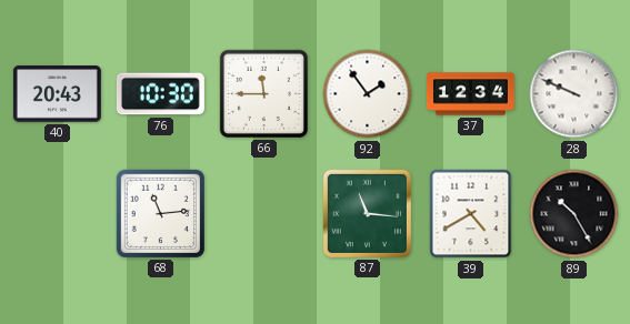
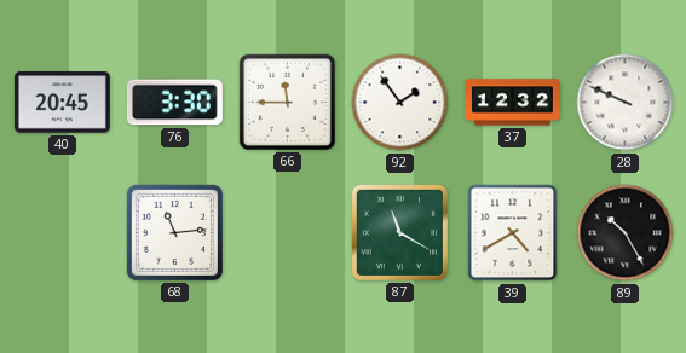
40: 20:43 -> 20:45 (62, 103)
76: 10:30 -> 3:30 (174, 103)
37: 12:34 -> 12:32 (512, 103)
87: 11:16 -> 11:20 (399, 232)
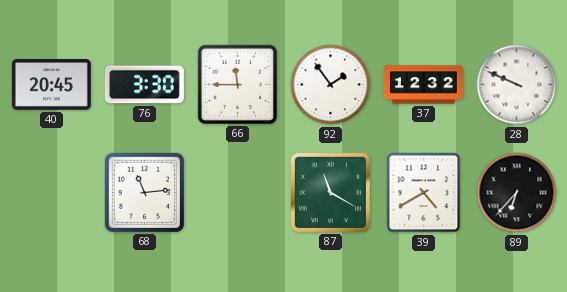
89: 10:25 -> 6:37 (517, 193)
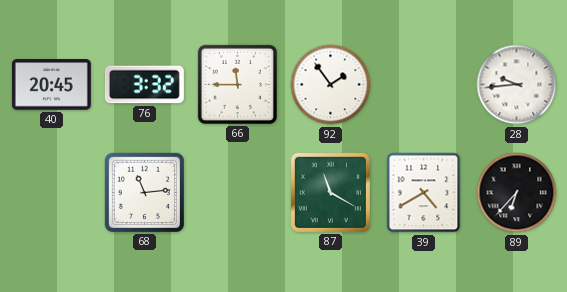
76: 3:30 -> 3:32 (144, 85)
37: 12:32 -> none (423, 85)
28: 9:49 -> 9:44 (517, 85)
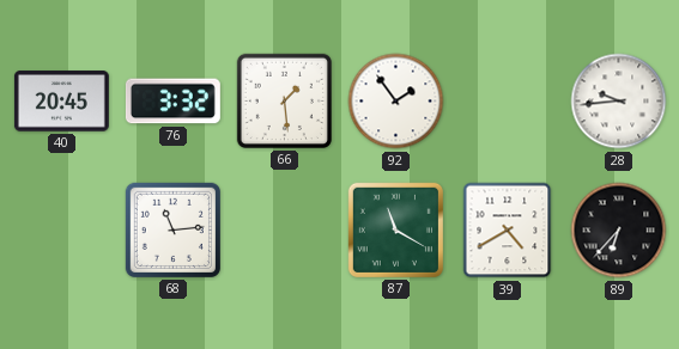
66: 11:45 -> 1:29 (284, 100)
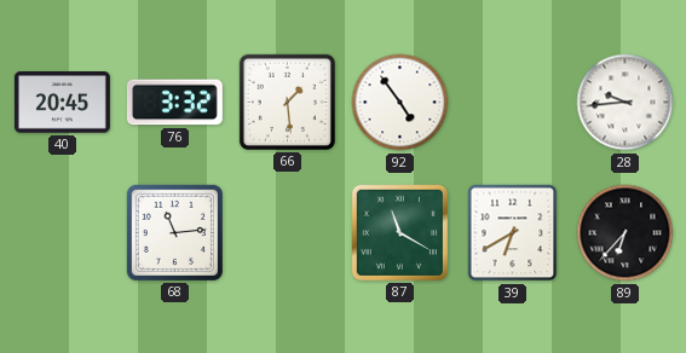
92: 1:54 -> 4:54 (400, 103)
39: 4:40 -> 6:40 (513, 233)
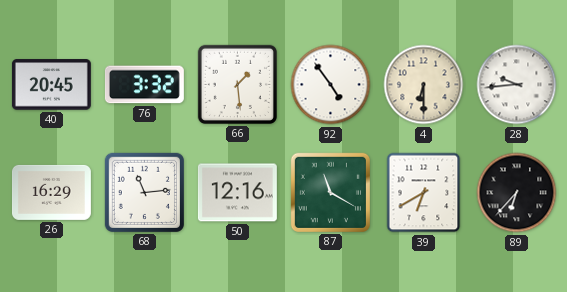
4: none -> 6:30 (424, 85)
26: none -> 16:29 (51, 192)
50: none -> 12:16 (237, 193)
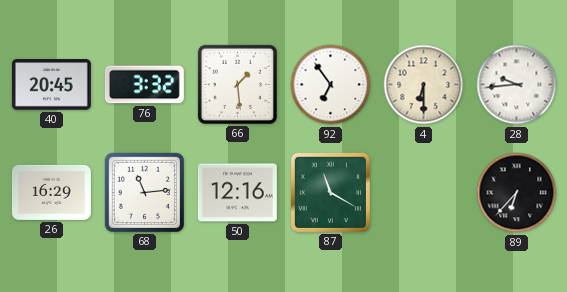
92: 4:54 -> 6:54 (331, 85)
39: 6:40 -> none (424, 193)
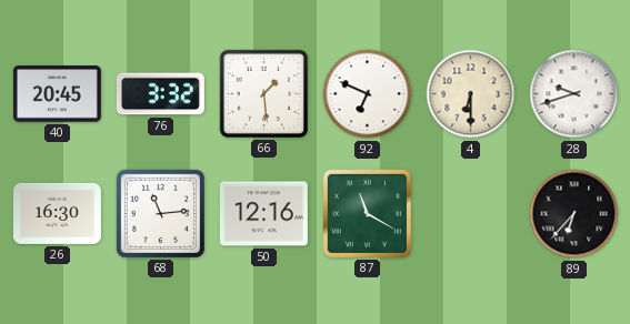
92: 6:54 -> 6:49 (368, 94)
28: 9:44 -> 9:42 (574, 94)
26: 16:29 -> 16:30 (57, 213)
